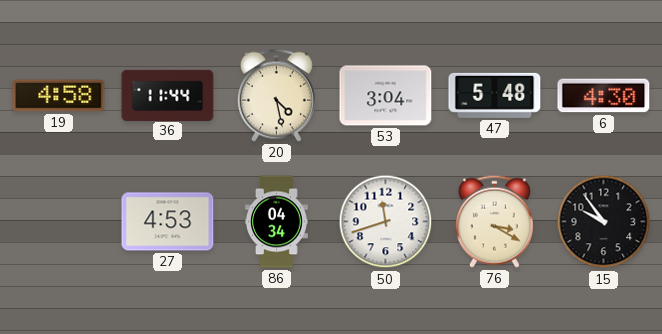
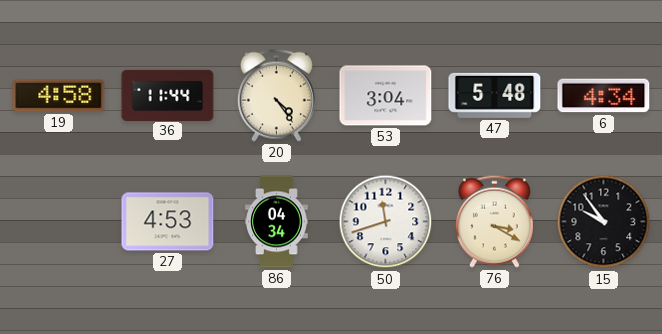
20: 4:28 -> 4:24 (276, 95)
6: 4:30 -> 4:34 (604, 96)
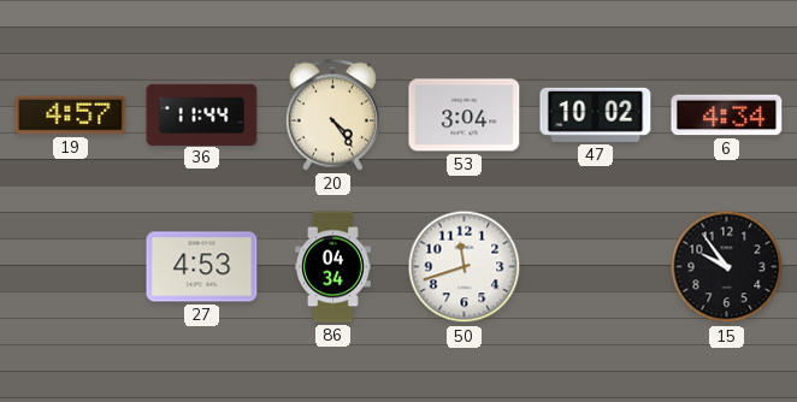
19: 4:58 -> 4:57 (71, 116)
47: 5:48 -> 10:02 (596, 114)
76: 3:20 -> none (494, 221)
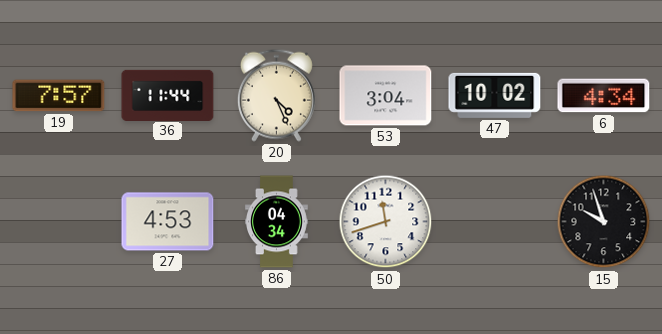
19: 4:57 -> 7:57 (59, 96)
20: 4:24 -> 4:26 (276, 95)
15: 9:54 -> 9:57 (604, 222)
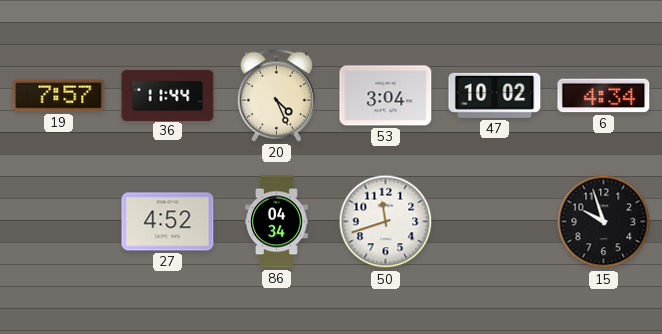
27: 4:53 -> 4:52 (168, 222)
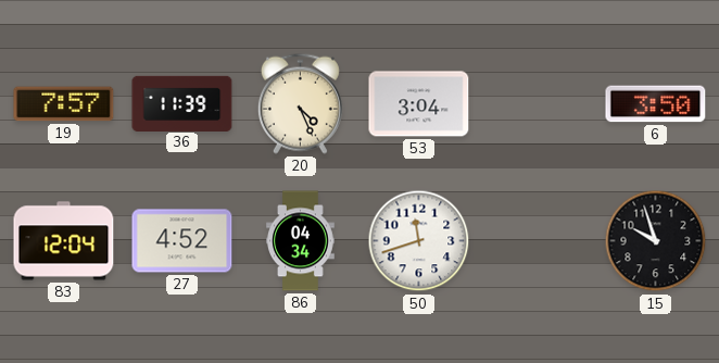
36: 11:44 -> 11:39 (182, 103)
47: 10:02 -> none (495, 95)
6: 4:34 -> 3:50 (656, 104)
83: none -> 12:04 (64, 241)
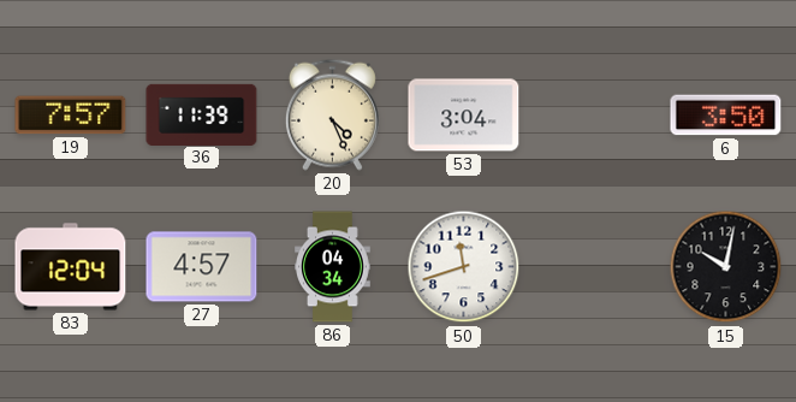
27: 4:52 -> 4:57 (202, 267)
15: 9:57 -> 10:02 (726, 267)
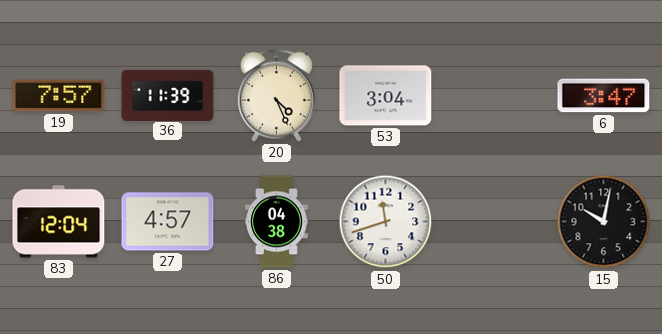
6: 3:50 -> 3:47 (604, 96)
86: 04:34 -> 04:38 (277, 222)
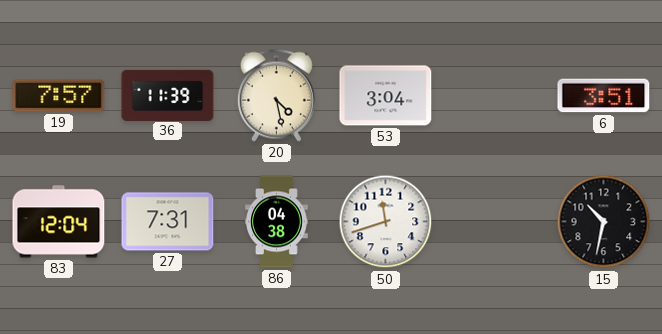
20: 4:26 -> 4:28 (276, 95)
6: 3:47 -> 3:51 (604, 96)
27: 4:57 -> 7:31 (168, 222)
15: 10:02 -> 10:32 (604, 222)
